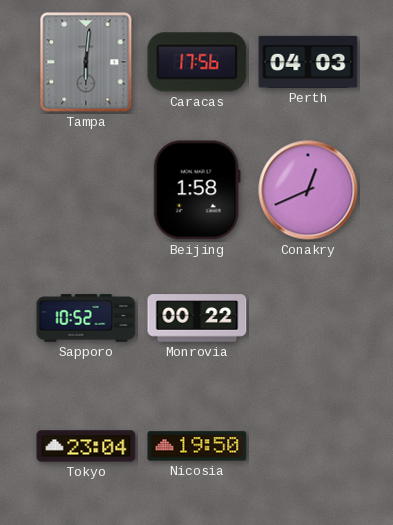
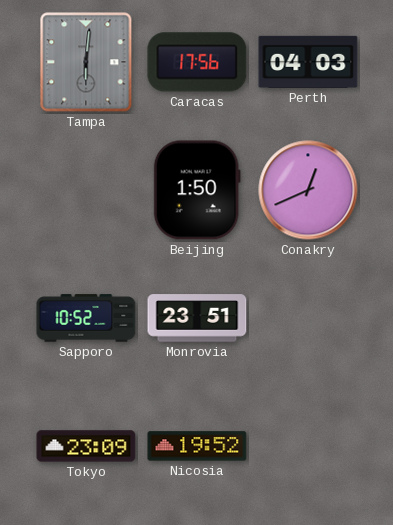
Beijing: 1:58 -> 1:50 (197, 190)
Monrovia: 00:22 -> 23:51 (197, 318)
Tokyo: 23:04 -> 23:09 (86, 446)
Nicosia: 19:50 -> 19:52 (197, 446)
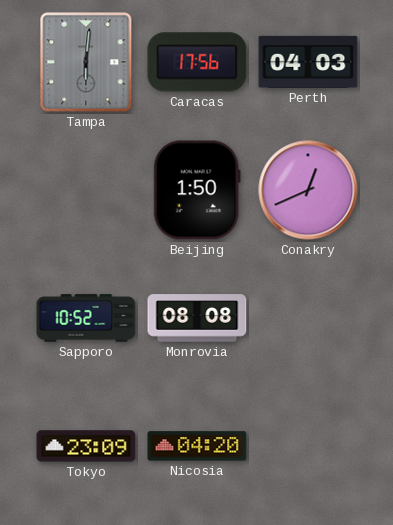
Monrovia: 23:51 -> 08:08 (197, 318)
Nicosia: 19:52 -> 04:20 (197, 446)
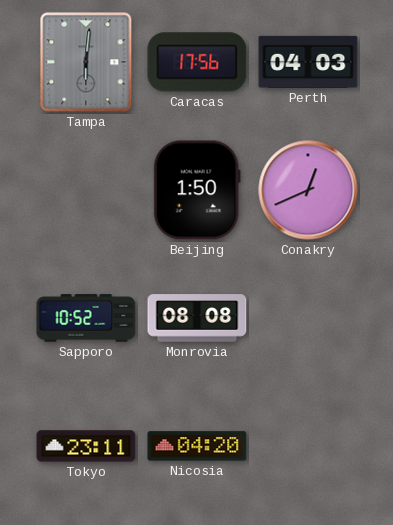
Tokyo: 23:09 -> 23:11 (86, 446)
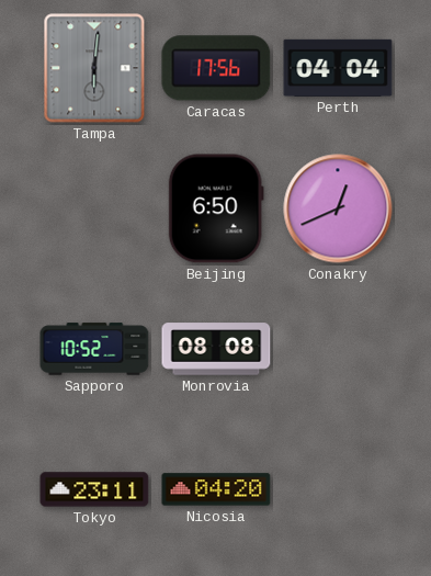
Perth: 04:03 -> 04:04 (338, 68)
Beijing: 1:50 -> 6:50 (216, 208)
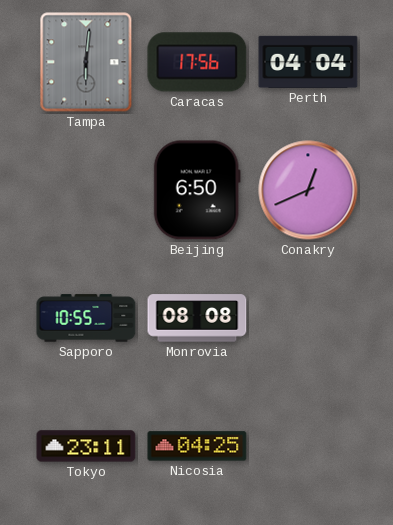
Sapporo: 10:52 -> 10:55 (86, 318)
Nicosia: 04:20 -> 04:25 (197, 446)
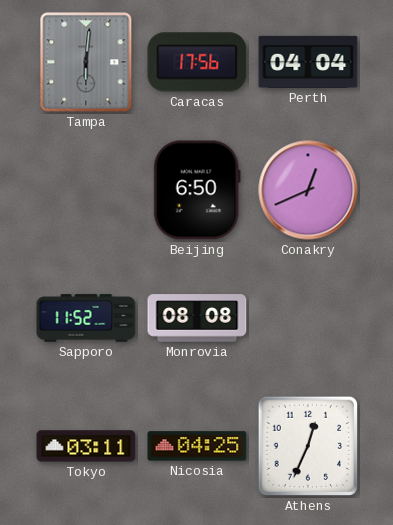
Sapporo: 10:55 -> 11:52 (86, 318)
Tokyo: 23:11 -> 03:11 (86, 446)
Athens: none -> 12:34 (308, 446)
